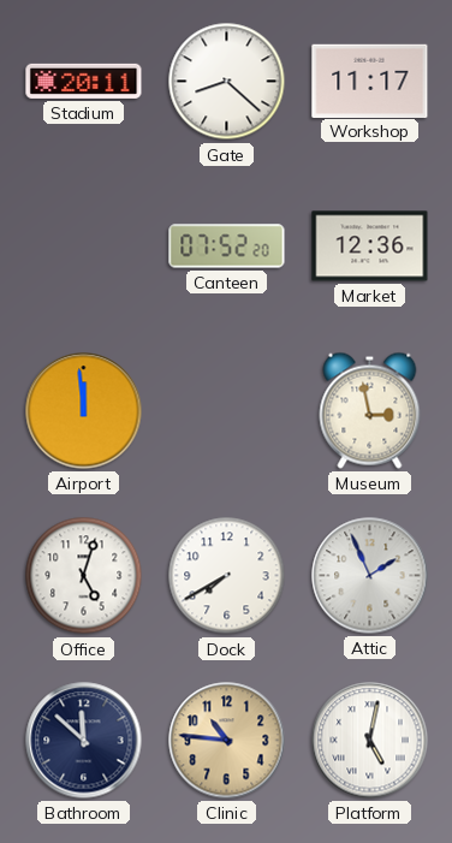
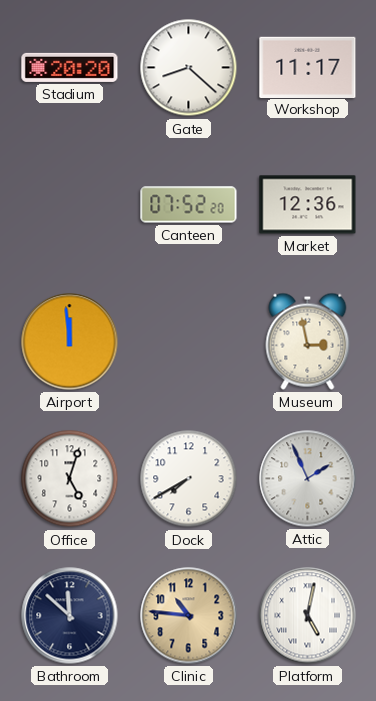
Stadium: 20:11 -> 20:20 (70, 67)
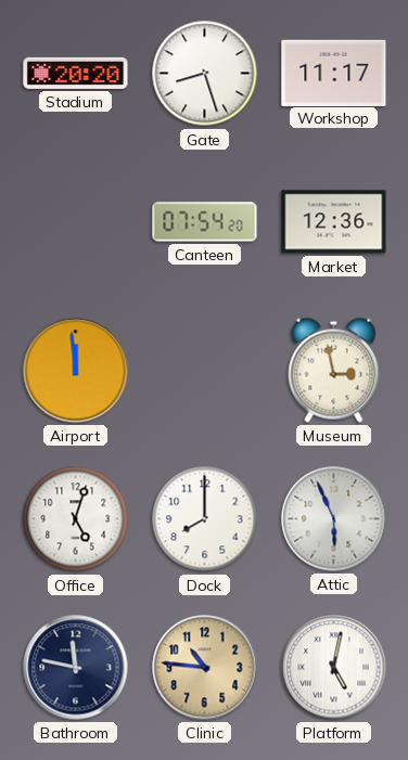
Gate: 8:22 -> 8:27 (205, 74)
Canteen: 07:52 -> 07:54 (205, 222)
Dock: 7:40 -> 8:00 (205, 519)
Attic: 1:56 -> 5:56 (334, 519)
Bathroom: 11:52 -> 11:47 (76, 668)
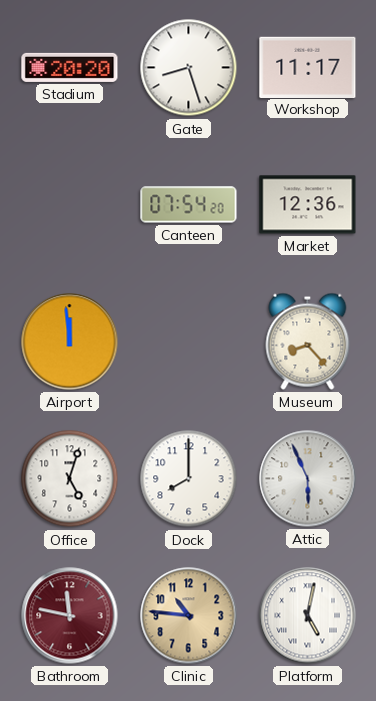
Museum: 2:58 -> 8:23 (308, 341)
Bathroom dial: navy -> burgundy (70, 616)
